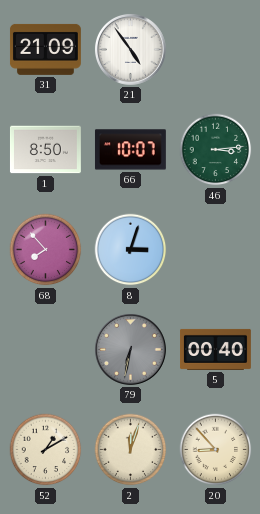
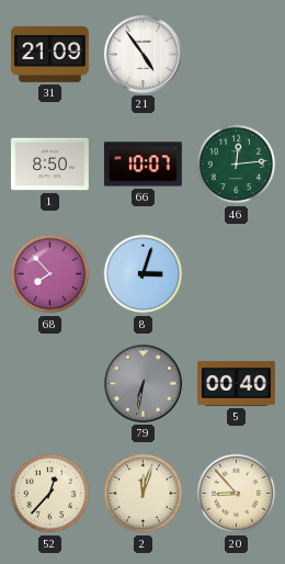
46: 3:14 -> 12:14 (237, 165)
52: 1:10 -> 12:37 (50, 494)
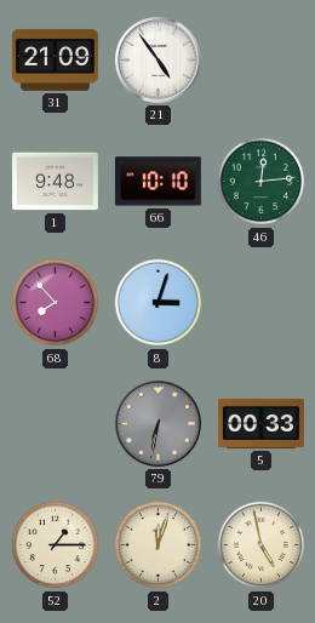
1: 8:50 -> 9:48 (56, 182)
66: 10:07 -> 10:10 (157, 182)
5: 00:40 -> 00:33 (262, 423)
52: 12:37 -> 1:15 (56, 545)
20: 8:53 -> 4:58 (262, 545)
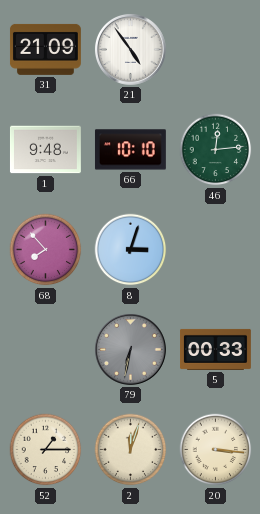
20: 4:58 -> 3:16 (216, 450)
